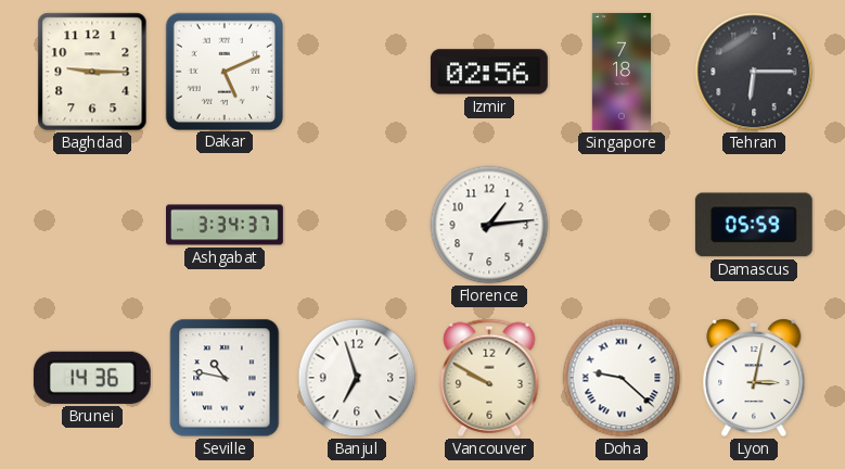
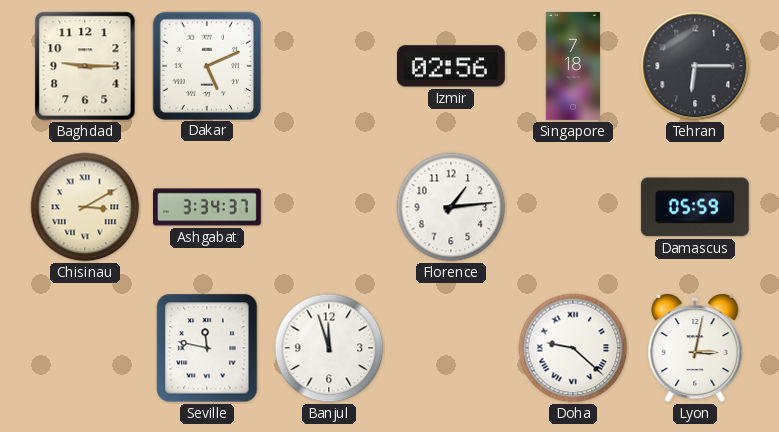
Chisinau: none -> 3:10 (85, 207)
Brunei: 14:36 -> none (92, 378)
Seville: 10:47 -> 11:47 (207, 348)
Banjul: 6:57 -> 11:57 (329, 348)
Vancouver: 9:50 -> none (489, 378)
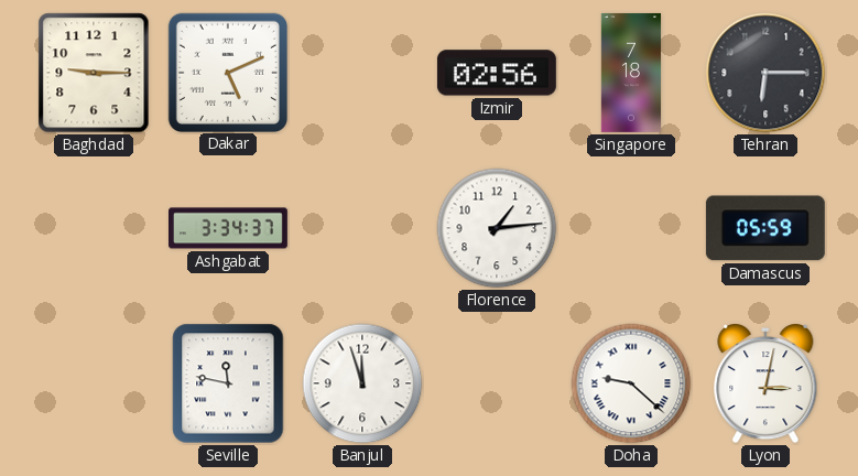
Chisinau: 3:10 -> none (85, 207)
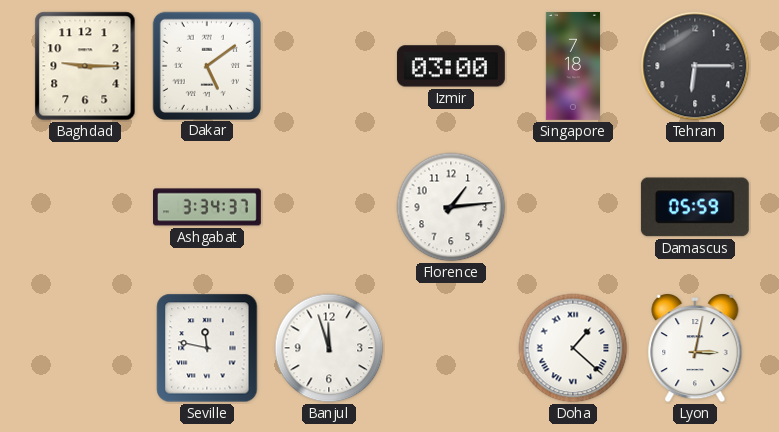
Dakar: 5:11 -> 5:09 (206, 65)
Izmir: 02:56 -> 03:00 (451, 66)
Doha: 9:22 -> 1:22 (573, 348)
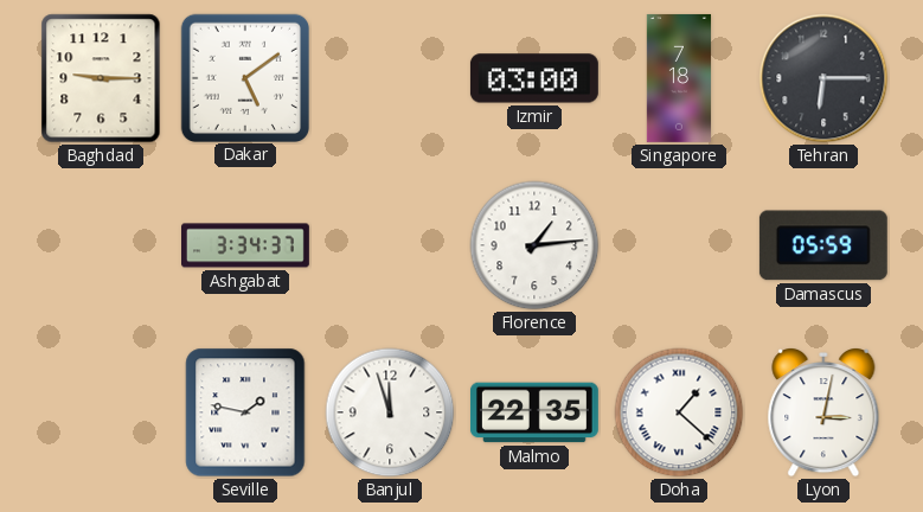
Seville: 11:47 -> 1:47 (245, 412)
Malmo: none -> 22:35 (534, 412)
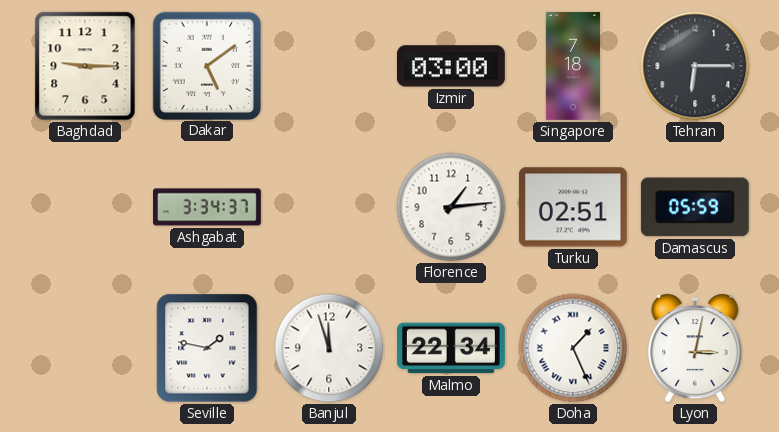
Turku: none -> 02:51 (573, 207)
Malmo: 22:35 -> 22:34 (451, 348)
Doha: 1:22 -> 1:26 (573, 348)
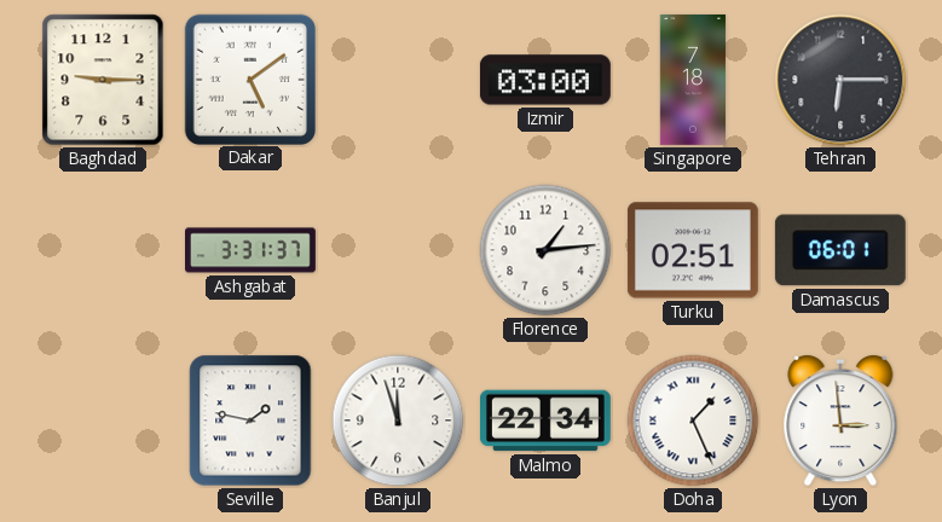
Ashgabat: 3:34 -> 3:31 (252, 250)
Damascus: 05:59 -> 06:01 (840, 250)
Lyon: 3:02 -> 2:59 (840, 422)
